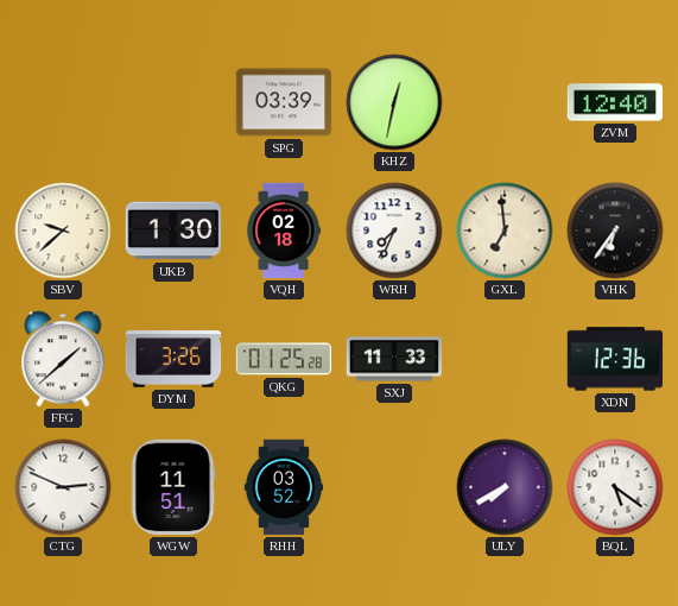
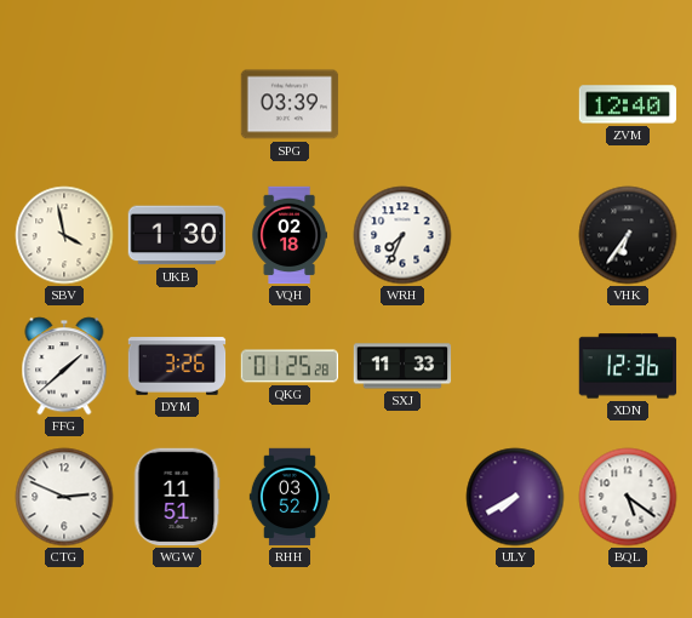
KHZ: 12:32 -> none (394, 102)
SBV: 9:38 -> 3:58 (64, 235)
GXL: 6:59 -> none (505, 231)
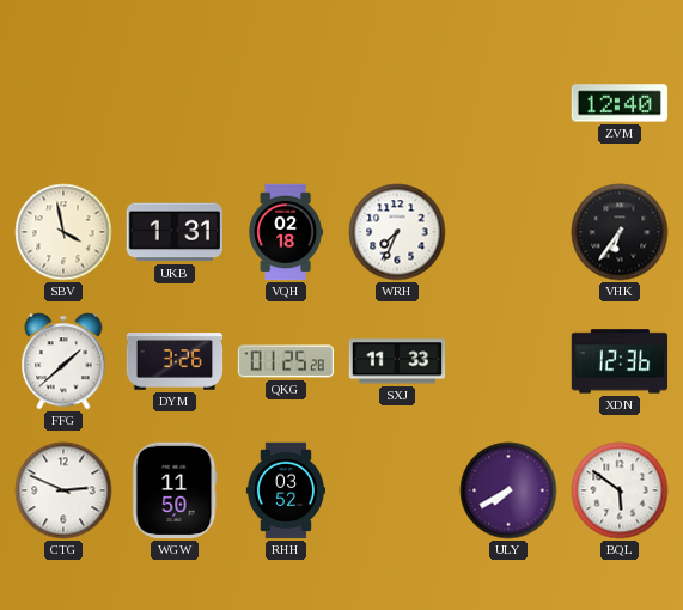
SPG: 03:39 -> none (290, 104)
UKB: 1:30 -> 1:31 (173, 232)
WGW: 11:51 -> 11:50 (175, 490)
BQL: 5:21 -> 5:51 (620, 490)
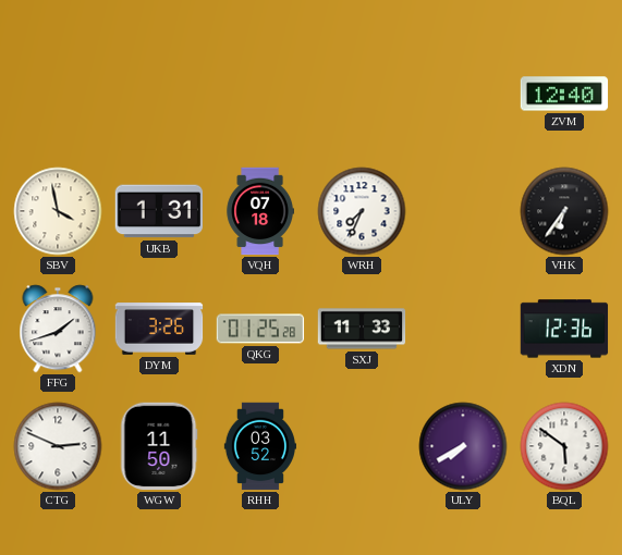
VQH: 02:18 -> 07:18 (259, 211)
FFG: 1:38 -> 1:42 (58, 329)
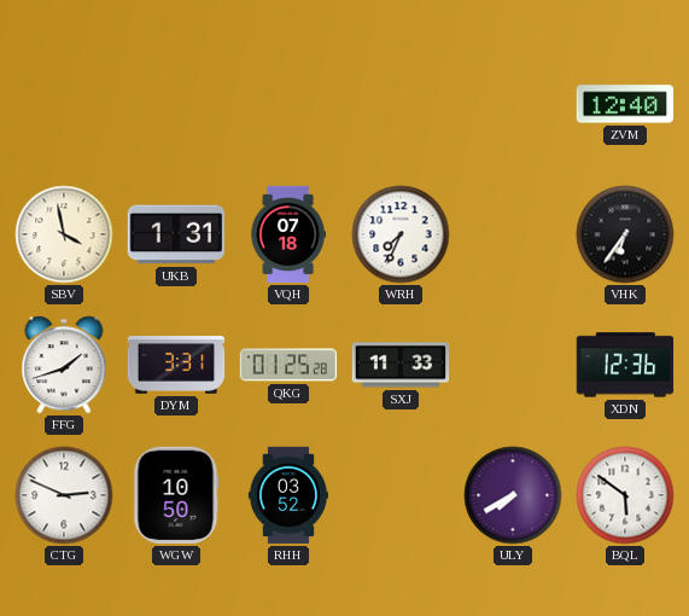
DYM: 3:26 -> 3:31 (176, 365)
WGW: 11:50 -> 10:50 (176, 495)
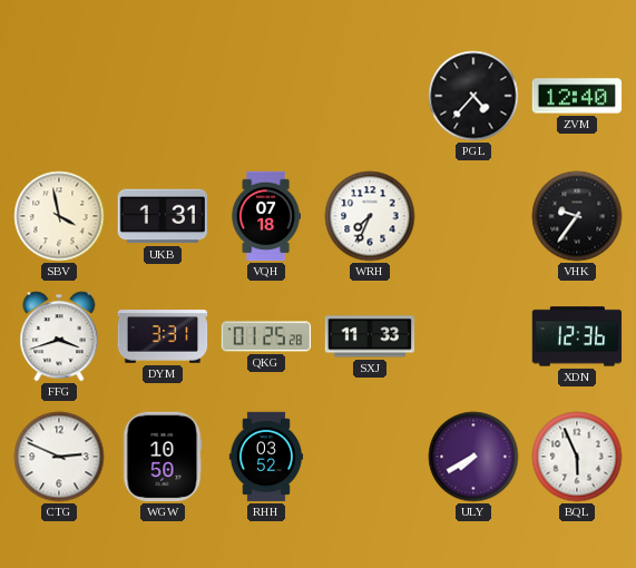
PGL: none -> 4:37 (473, 96)
VHK: 6:36 -> 9:36 (577, 216)
FFG: 1:42 -> 3:42 (59, 336)
BQL: 5:51 -> 5:56 (577, 457)
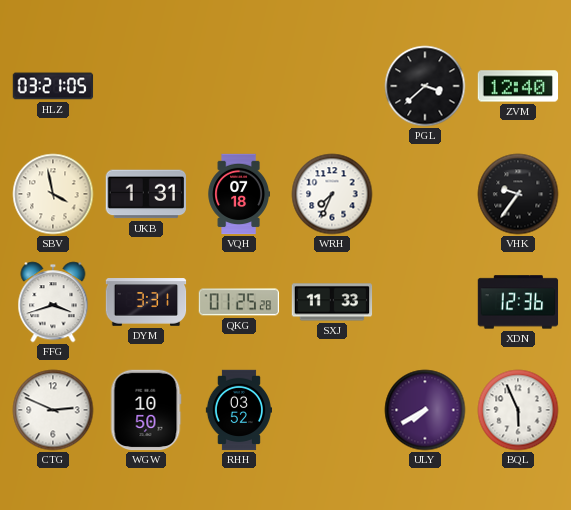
HLZ: none -> 03:21 (53, 86)
PGL: 4:37 -> 3:38 (425, 86)
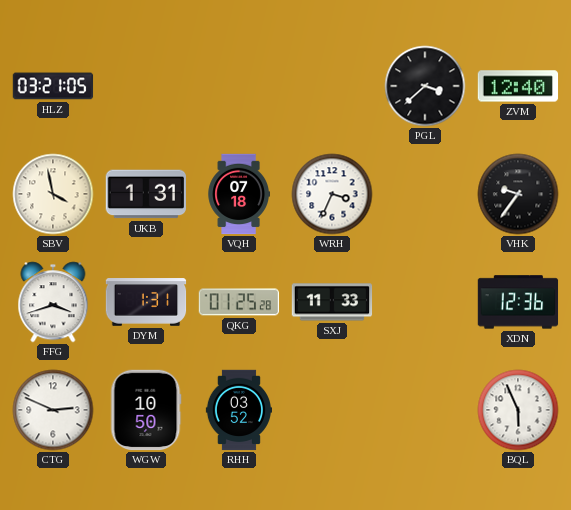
WRH: 7:34 -> 3:34 (332, 194)
DYM: 3:31 -> 1:31 (146, 302)
ULY: 7:40 -> none (425, 410)
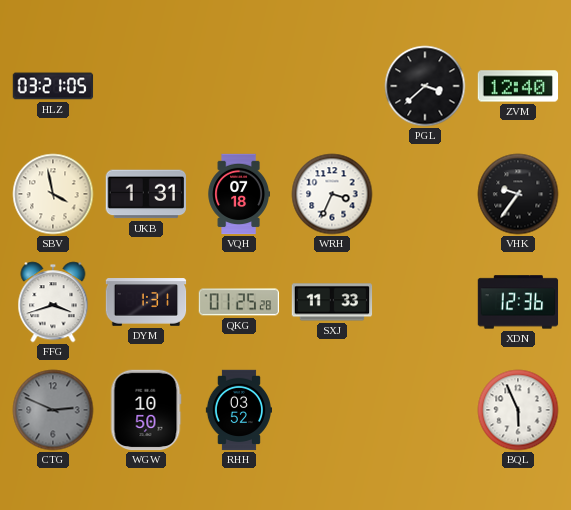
CTG dial: white -> grey (53, 410)
